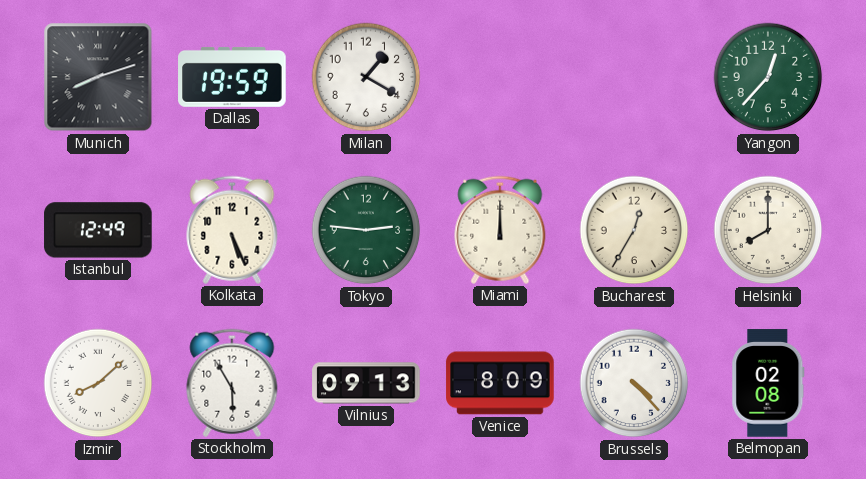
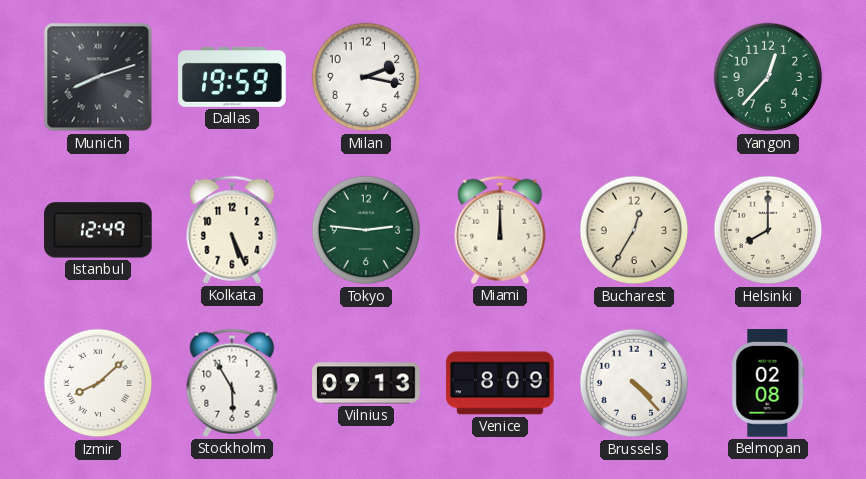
Milan: 1:20 -> 2:17 (366, 77)
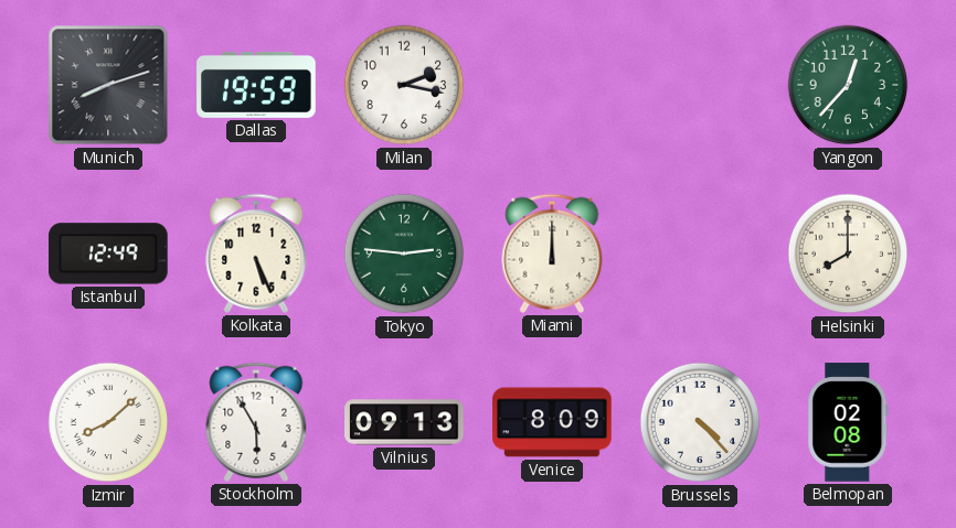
Bucharest: 12:35 -> none (634, 230)
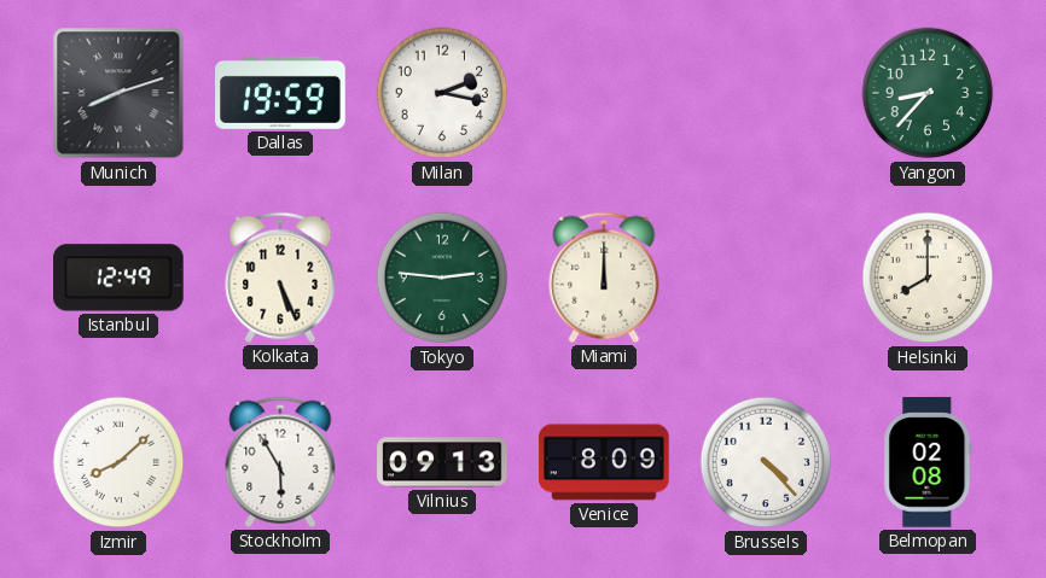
Yangon: 12:37 -> 8:37 (928, 93)
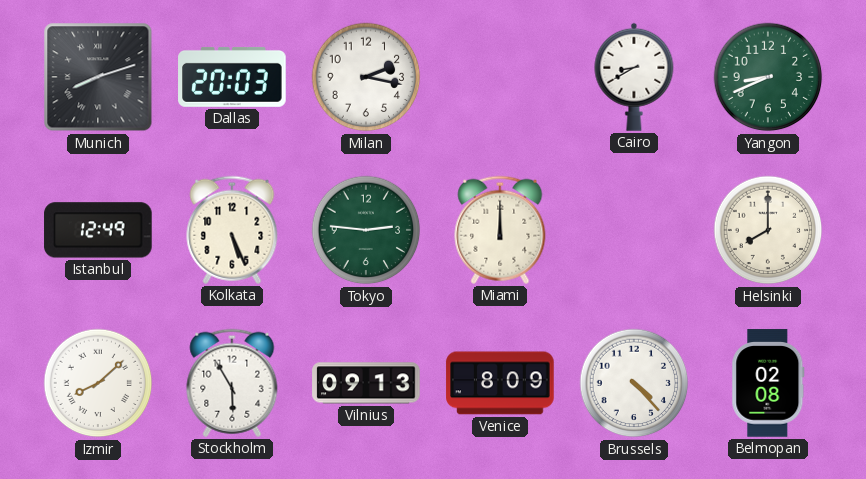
Dallas: 19:59 -> 20:03 (232, 77)
Cairo: none -> 8:40 (634, 77)
Yangon: 8:37 -> 8:41 (768, 77)
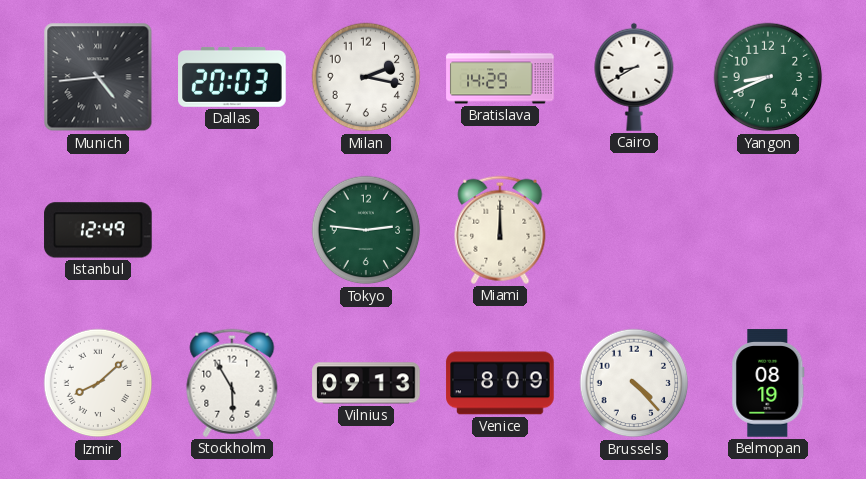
Munich: 8:12 -> 4:44 (98, 77)
Bratislava: none -> 14:29 (500, 77)
Kolkata: 5:26 -> none (232, 230)
Helsinki: 8:00 -> none (768, 230)
Belmopan: 02:08 -> 08:19 (768, 383)
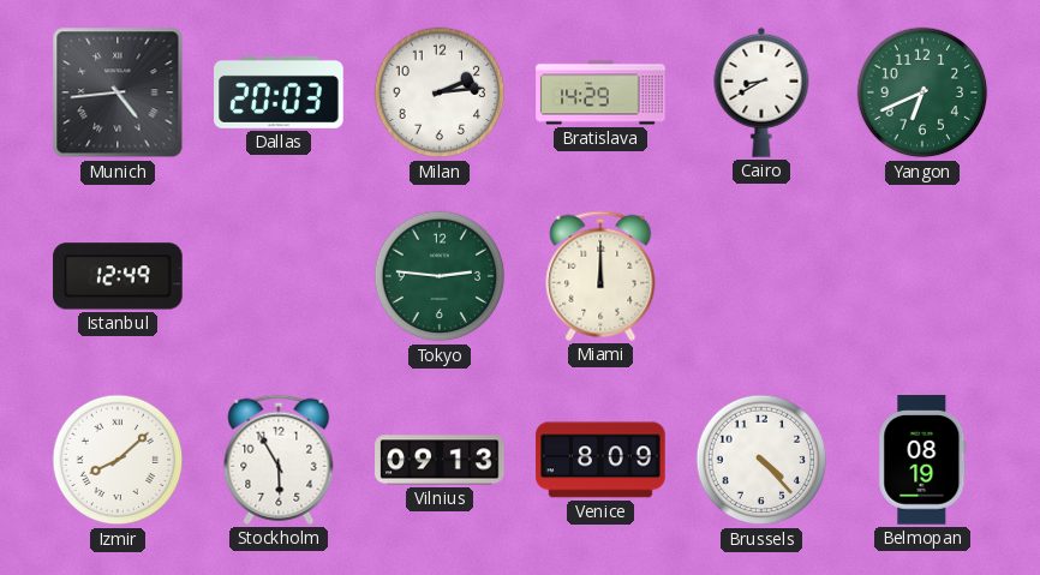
Milan: 2:17 -> 2:14 (440, 92)
Yangon: 8:41 -> 6:41 (922, 92)
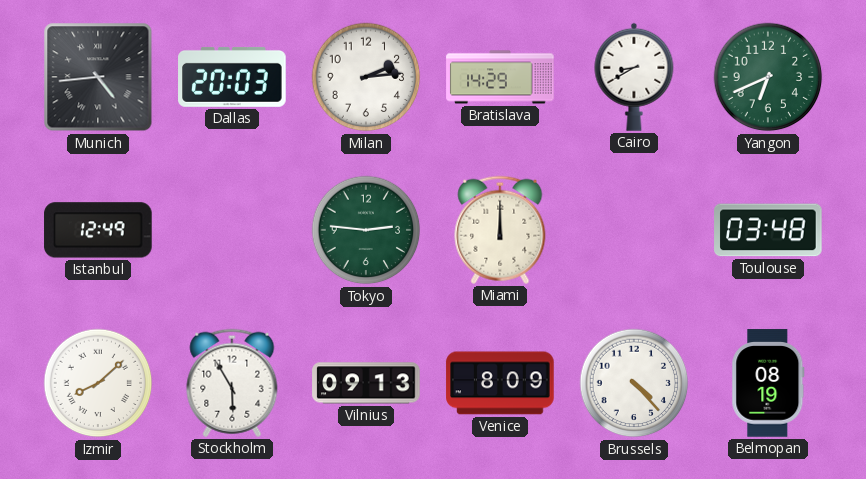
Toulouse: none -> 03:48 (768, 230)
